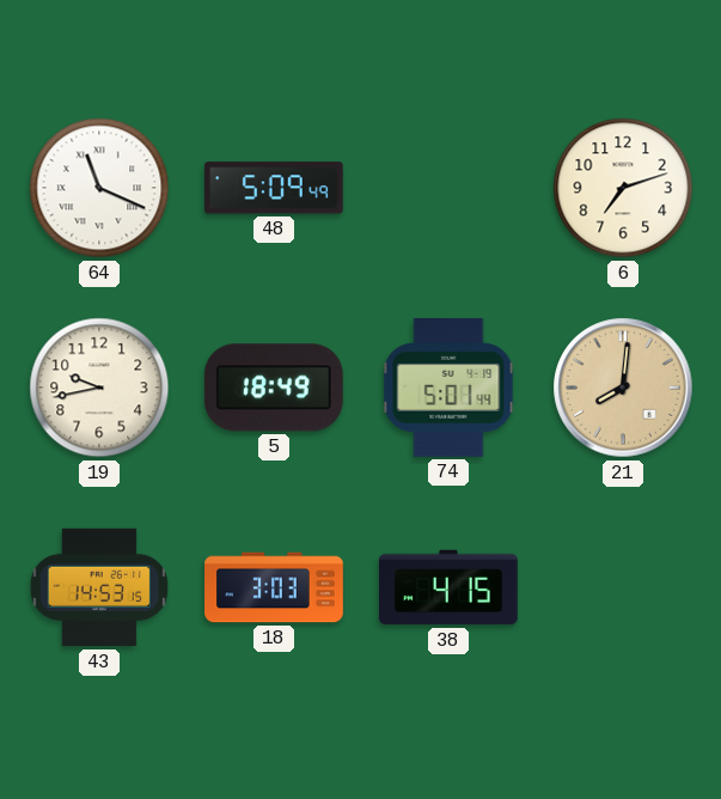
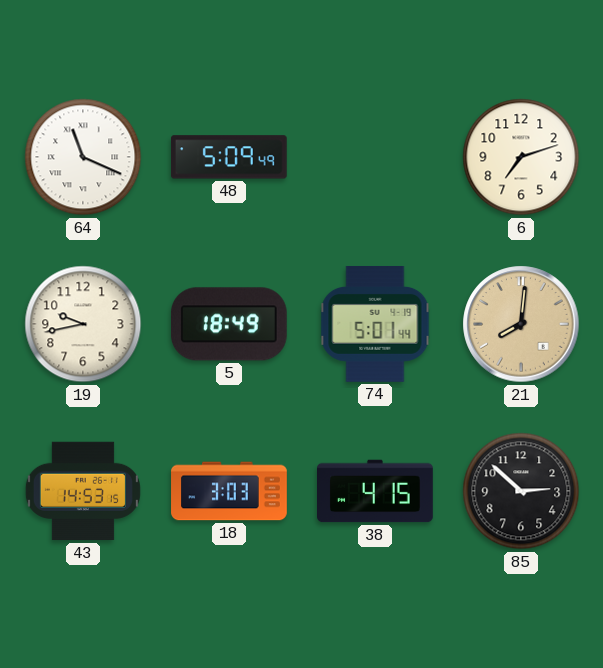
85: none -> 2:52 (521, 491)
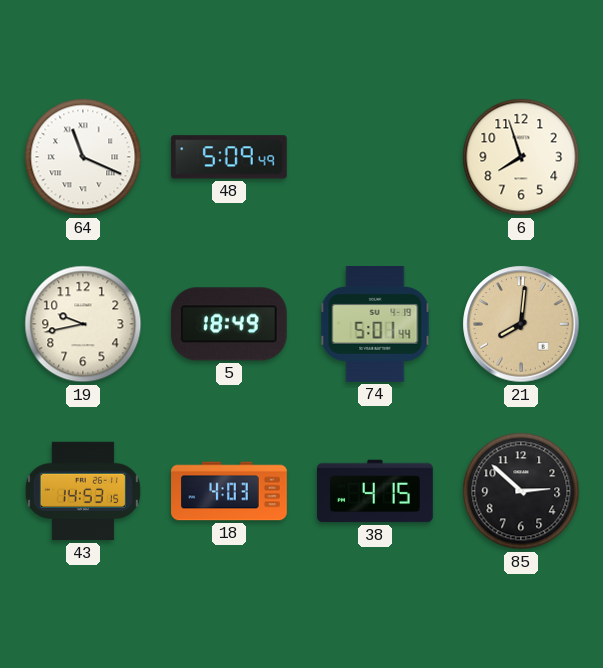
6: 7:12 -> 7:57 (521, 157)
18: 3:03 -> 4:03 (229, 491)
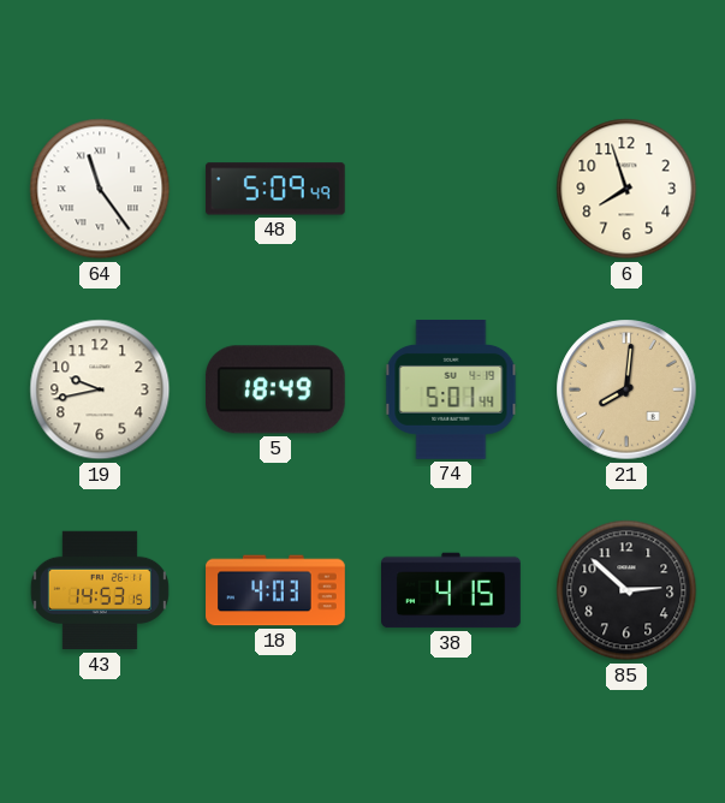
64: 11:19 -> 11:24 (100, 189)
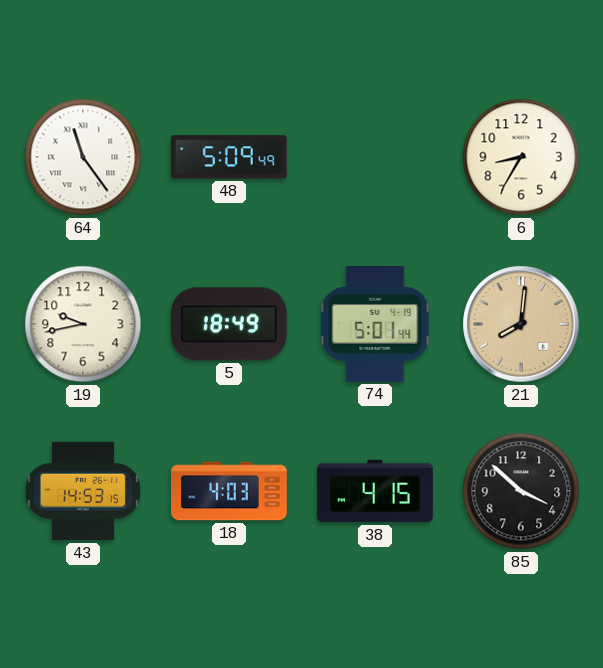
6: 7:57 -> 8:35 (521, 157)
85: 2:52 -> 3:52 (521, 491)
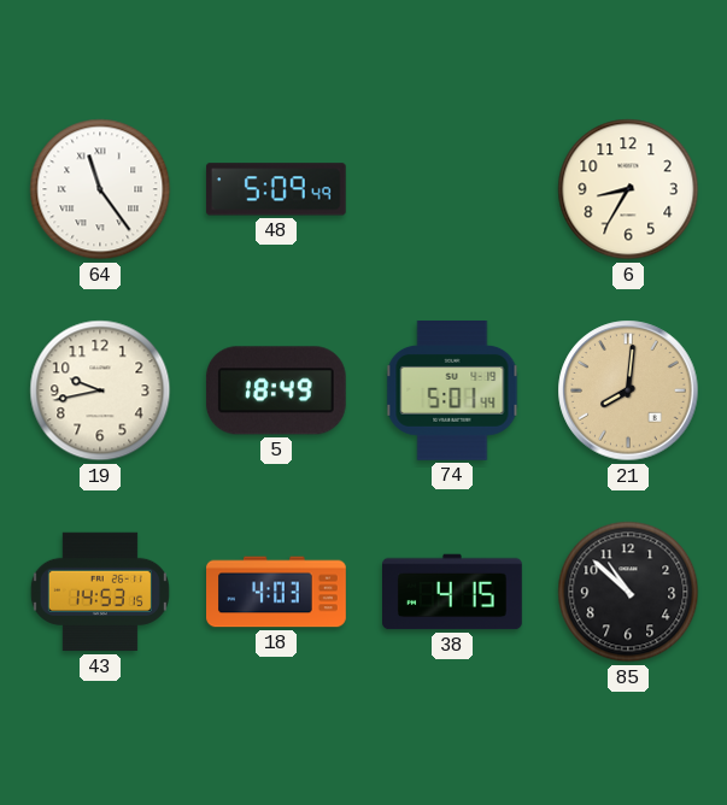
85: 3:52 -> 10:52 (628, 592)
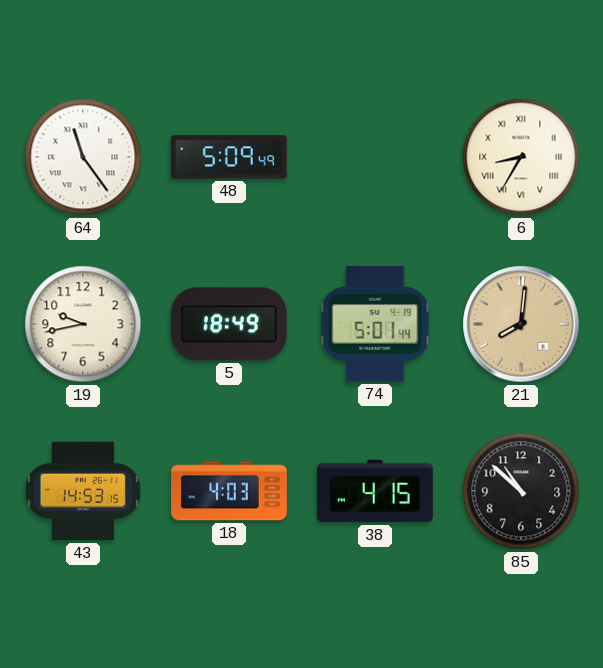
6 numerals: Arabic -> Roman (521, 157)
